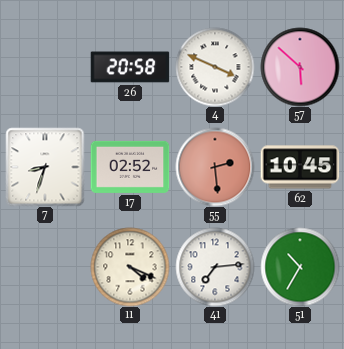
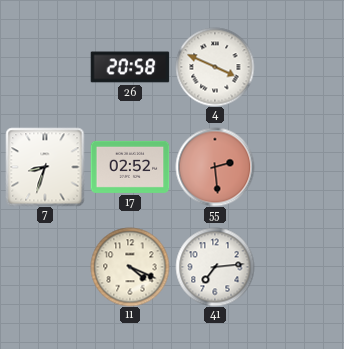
57: 5:52 -> none (300, 67)
62: 10:45 -> none (300, 167)
51: 10:35 -> none (300, 267)
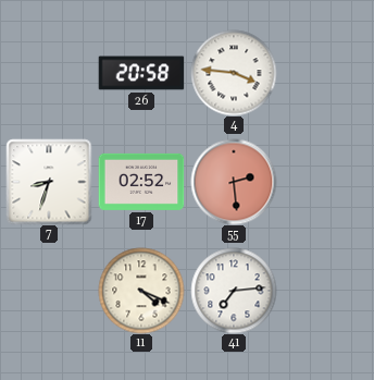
4: 3:49 -> 3:46 (234, 73)
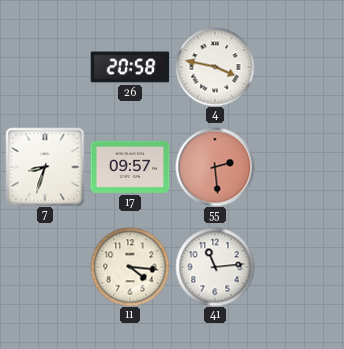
4: 3:46 -> 3:47 (215, 67)
17: 02:52 -> 09:57 (130, 167)
11: 4:19 -> 4:16 (130, 267)
41: 7:14 -> 11:14 (215, 267)
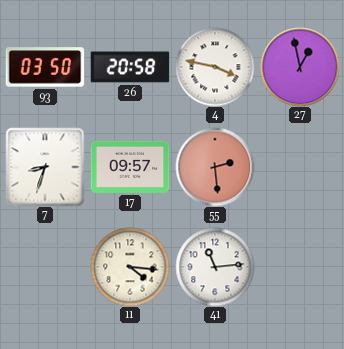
93: none -> 03:50 (45, 67)
27: none -> 12:58 (300, 67)
